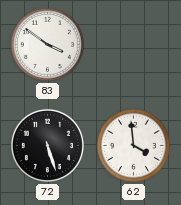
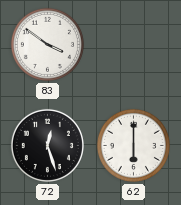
72: 5:27 -> 12:27 (47, 145)
62: 3:59 -> 6:00 (133, 145)
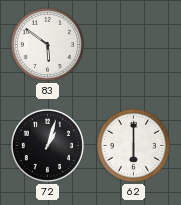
83: 3:51 -> 5:51 (47, 44)
72: 12:27 -> 1:03 (47, 145)
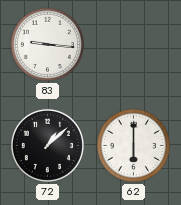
83: 5:51 -> 9:16 (47, 44)
72: 1:03 -> 1:08 (47, 145)
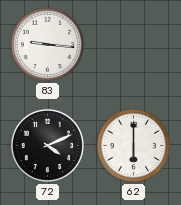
72: 1:08 -> 4:11 (47, 145)
